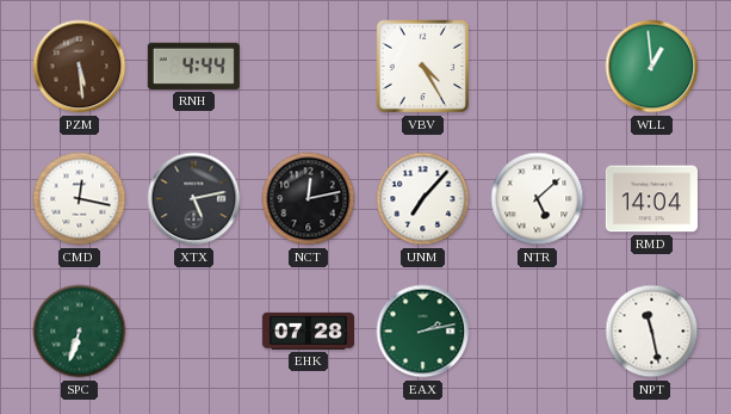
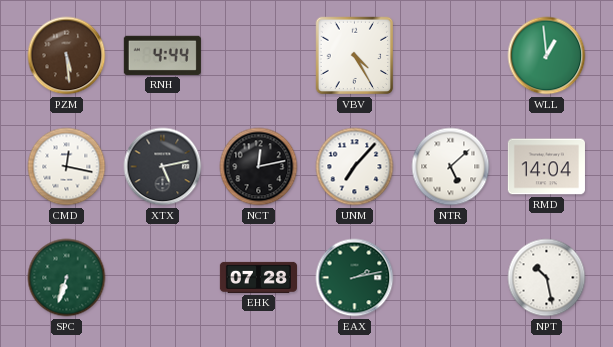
NPT: 11:28 -> 10:28 (547, 278)
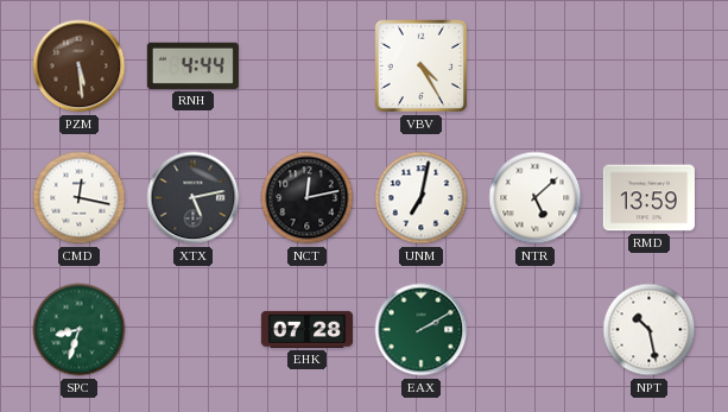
WLL: 12:59 -> none (547, 56)
UNM: 7:07 -> 7:02 (422, 198)
RMD: 14:04 -> 13:59 (648, 198)
SPC: 6:33 -> 8:33 (80, 330)
EAX: 2:13 -> 2:10 (422, 330)
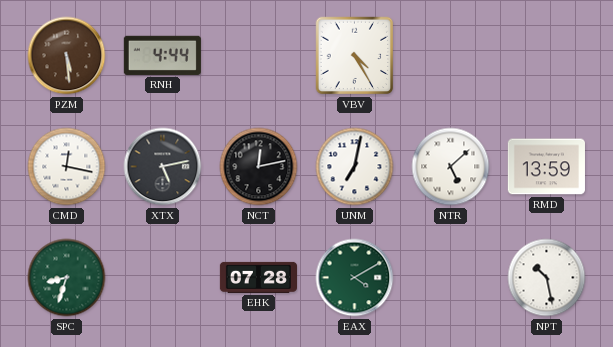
EAX: 2:10 -> 4:10 (355, 278)
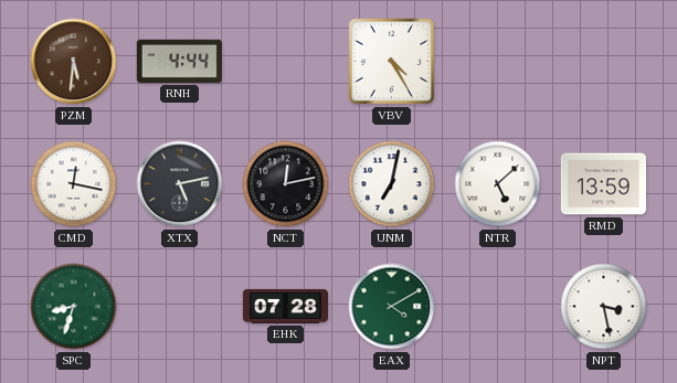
PZM: 5:29 -> 5:31 (74, 62)
NPT: 10:28 -> 3:28 (604, 307)
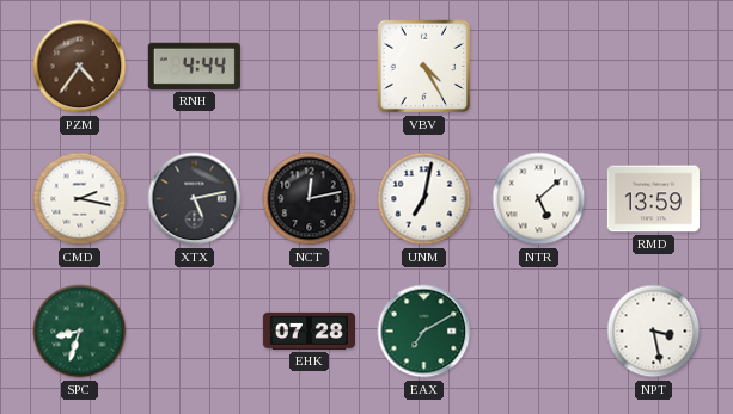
PZM: 5:31 -> 4:36 (80, 67)
CMD: 12:17 -> 2:17 (80, 199)
EAX: 4:10 -> 7:10 (424, 332)
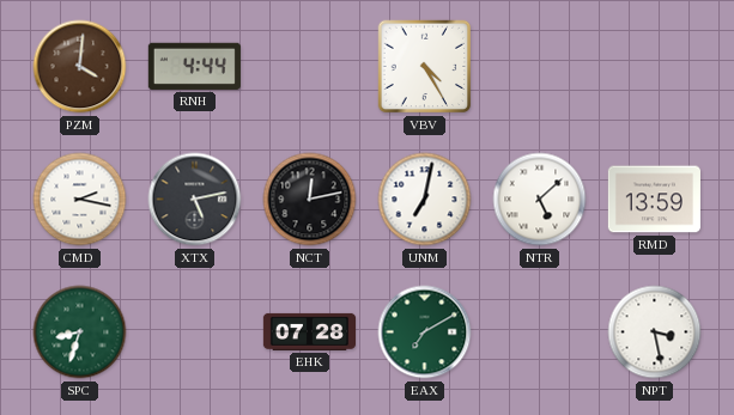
PZM: 4:36 -> 4:01 (80, 67)
